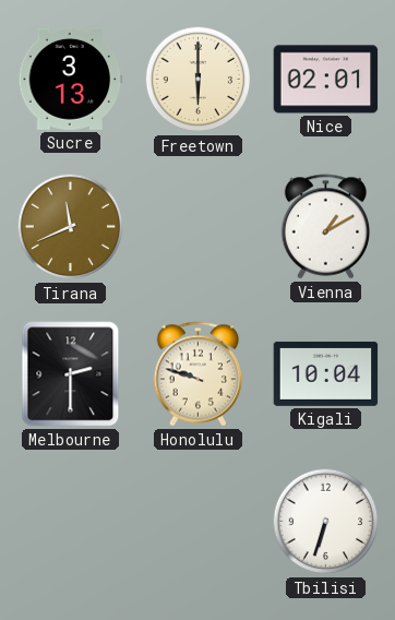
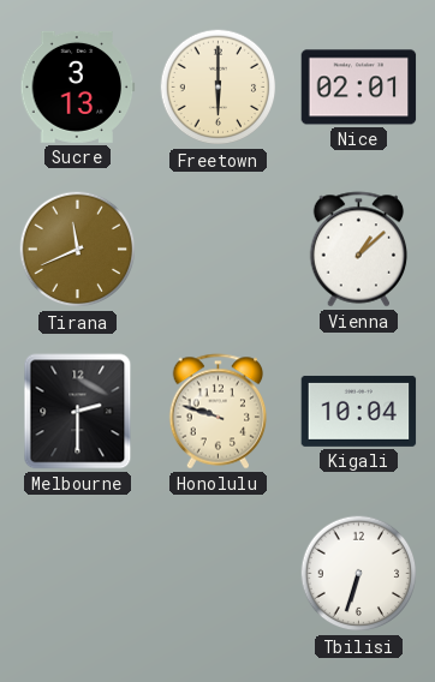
Vienna: 1:10 -> 1:08 (359, 250)
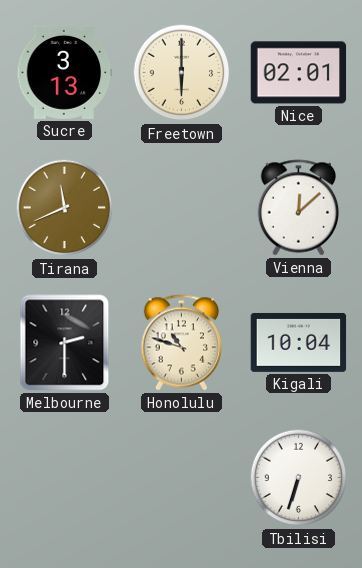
Vienna: 1:08 -> 12:08 (299, 208)
Honolulu: 9:48 -> 10:48 (182, 343)
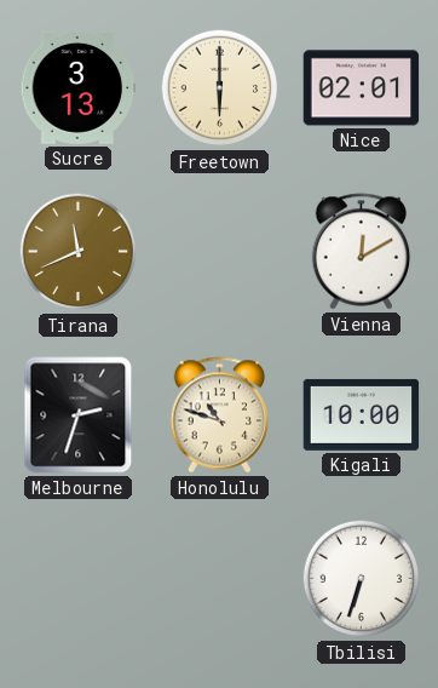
Vienna: 12:08 -> 12:10 (362, 252)
Melbourne: 2:30 -> 2:33 (79, 415)
Kigali: 10:04 -> 10:00 (362, 414)
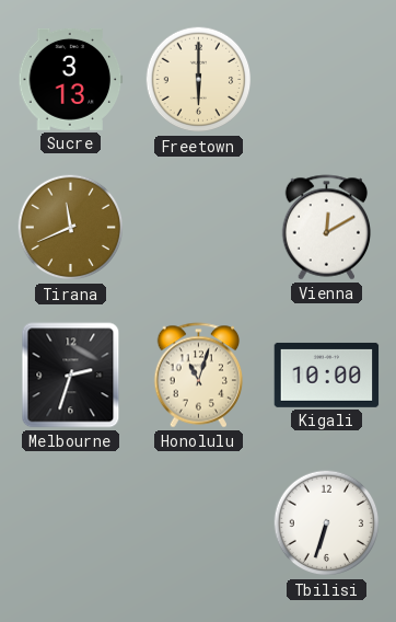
Nice: 02:01 -> none (362, 88)
Honolulu: 10:48 -> 11:03 (199, 376)
